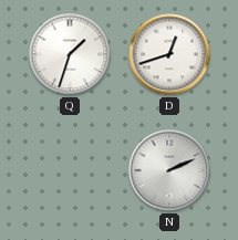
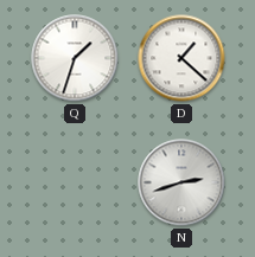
D: 12:42 -> 1:22 (181, 58)
N: 2:11 -> 2:42 (181, 182)
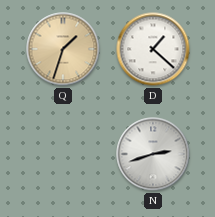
Q dial: white -> champagne (63, 49)
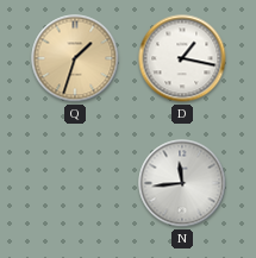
D: 1:22 -> 1:17 (182, 58)
N: 2:42 -> 11:44 (182, 183)
